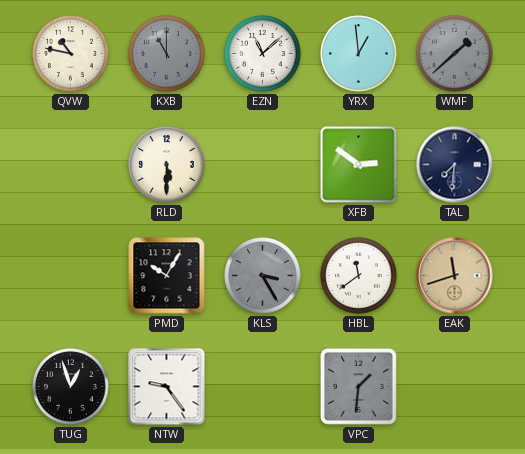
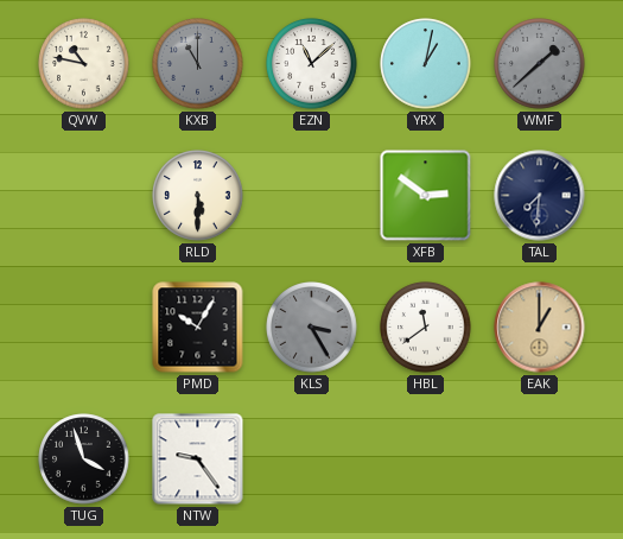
YRX: 12:59 -> 1:02 (426, 64)
EAK: 11:42 -> 1:00 (540, 328)
TUG: 12:57 -> 3:57 (84, 459)
VPC: 1:31 -> none (358, 386)
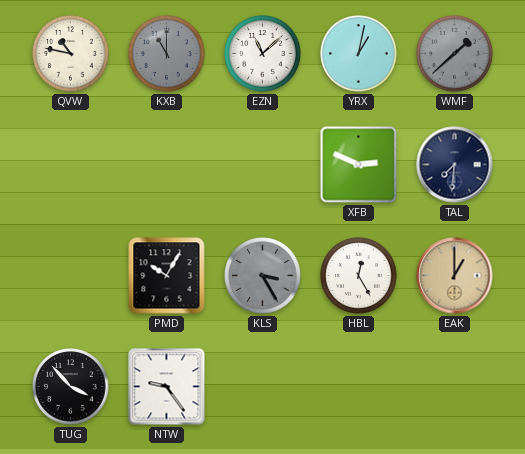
RLD: 5:30 -> none (198, 196)
XFB: 2:51 -> 2:49 (359, 165)
HBL: 11:39 -> 12:25 (359, 276)
TUG: 3:57 -> 3:53 (71, 387)
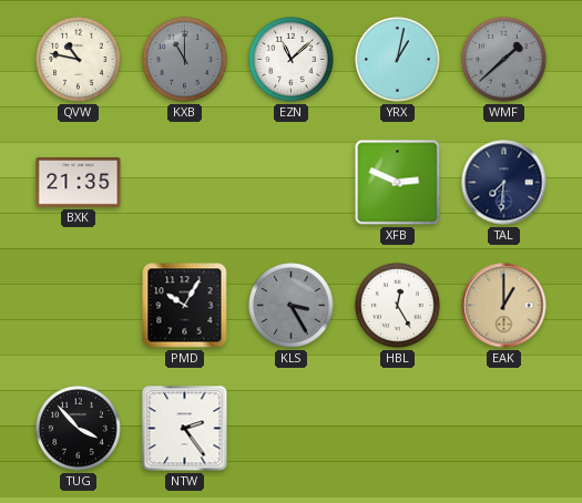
BXK: none -> 21:35 (79, 183)
NTW: 9:24 -> 2:24 (185, 429)
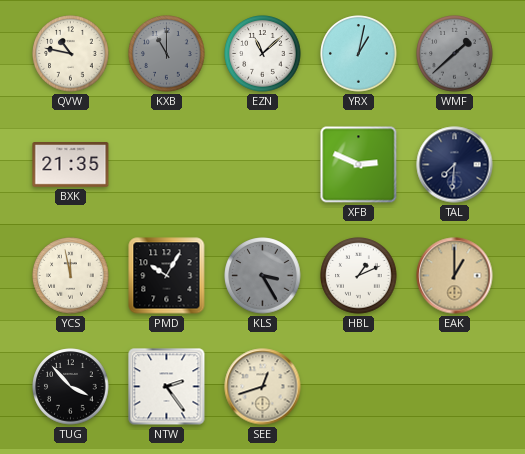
YCS: none -> 11:58 (71, 276)
HBL: 12:25 -> 1:11 (359, 276)
SEE: none -> 12:42 (263, 387)
